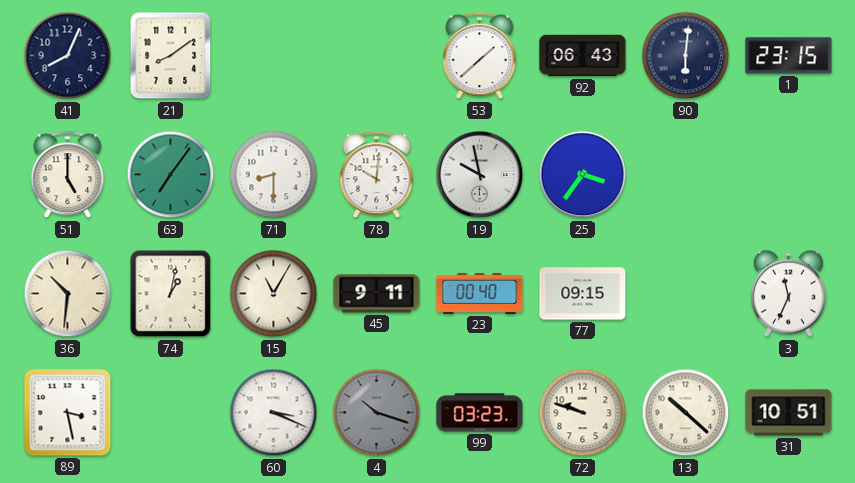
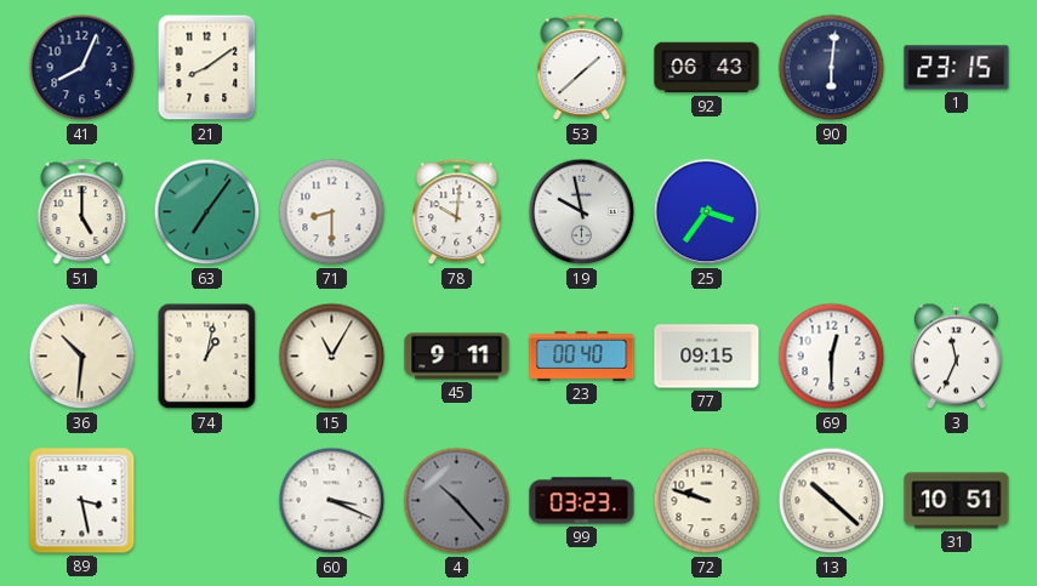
69: none -> 12:30 (832, 357)
4: 10:18 -> 10:23 (457, 501)
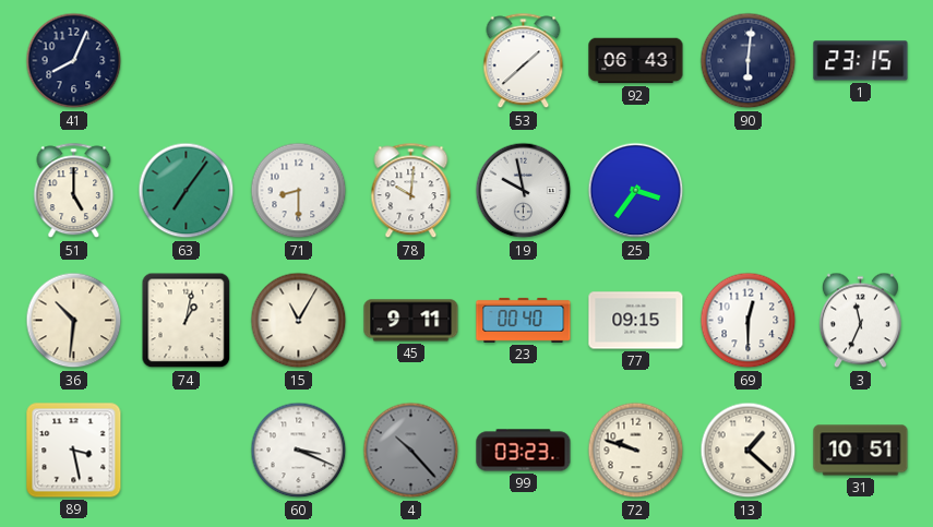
21: 8:09 -> none (207, 68)
13: 10:22 -> 1:22 (749, 451)
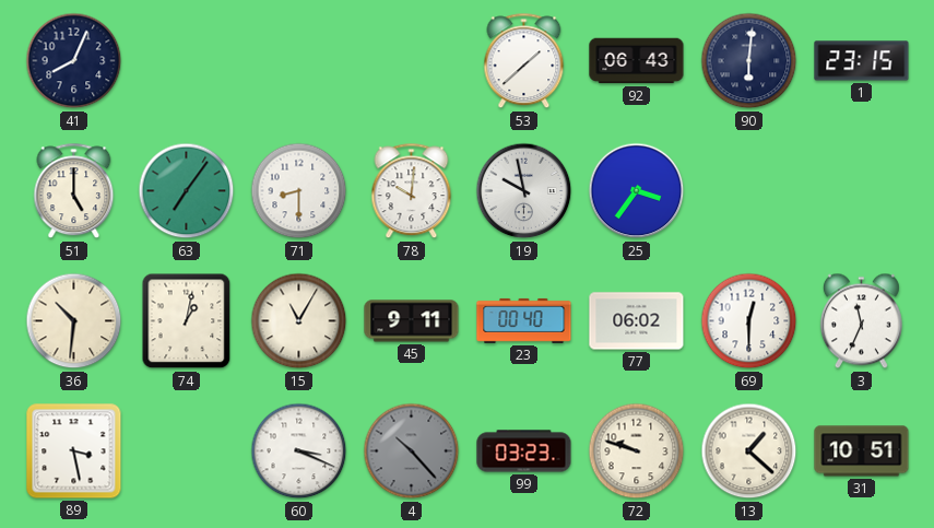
77: 09:15 -> 06:02 (637, 321)
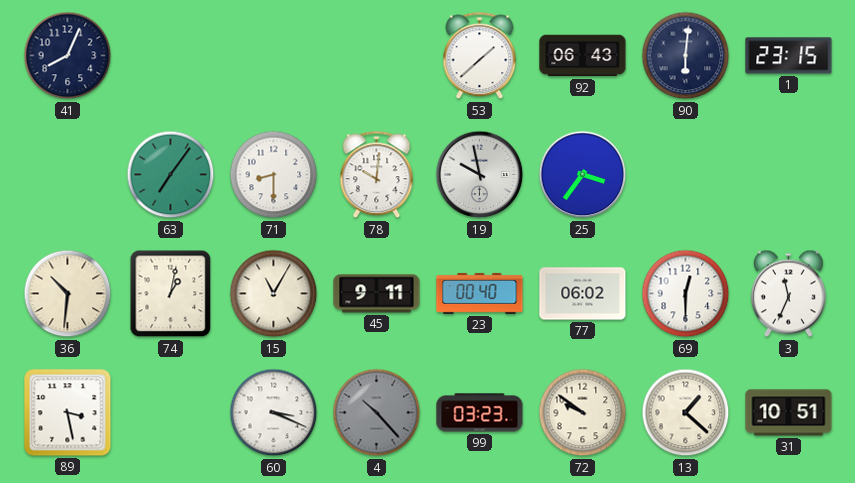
51: 5:00 -> none (74, 191)
72: 9:48 -> 9:51 (583, 413)
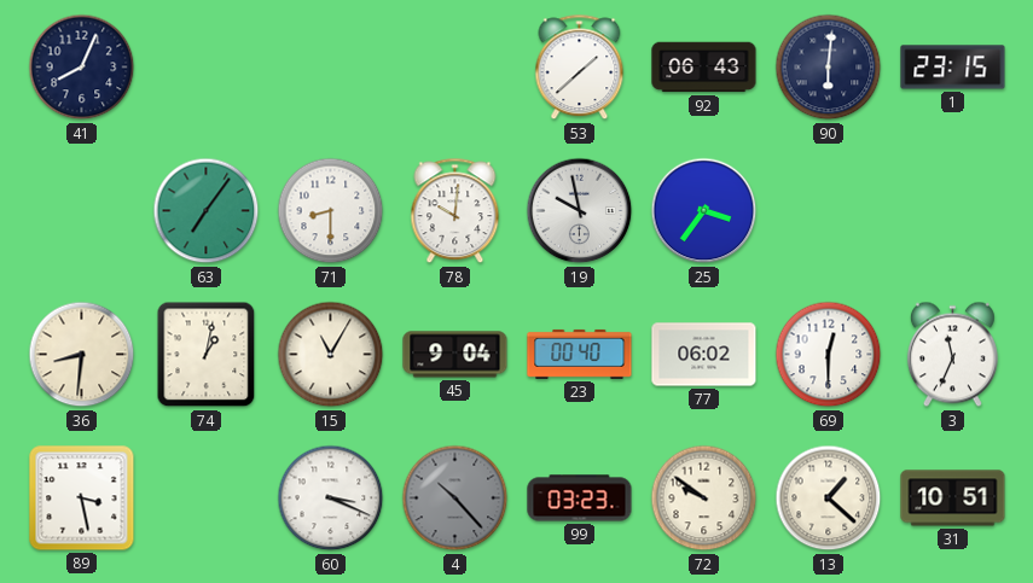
36: 10:31 -> 8:31 (82, 355)
45: 9:11 -> 9:04 (455, 355)
